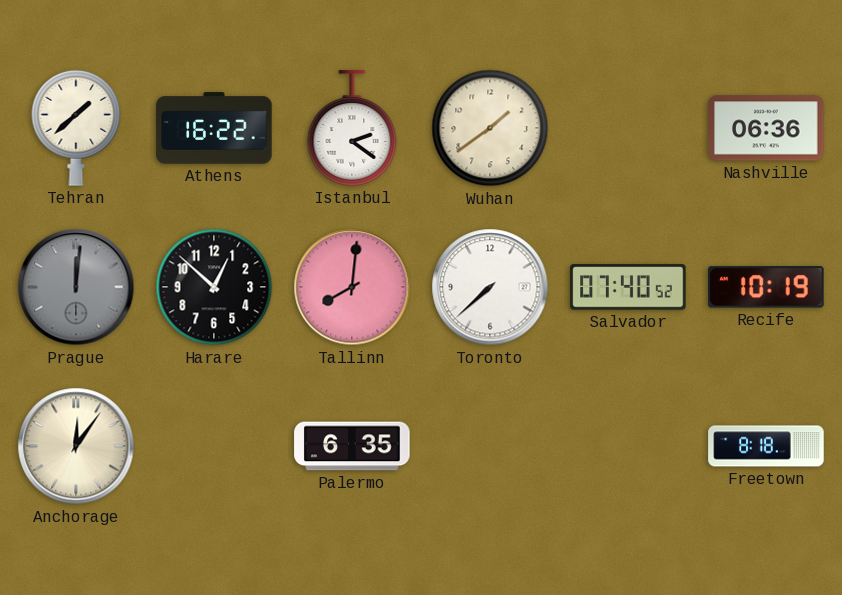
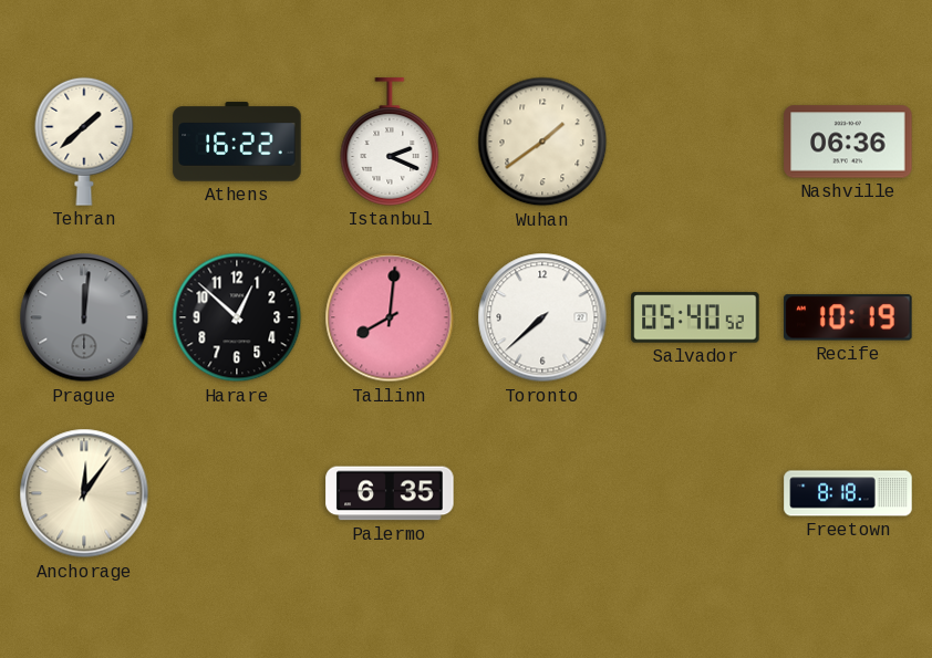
Istanbul: 2:21 -> 2:19 (390, 142)
Salvador: 07:40 -> 05:40 (695, 317)
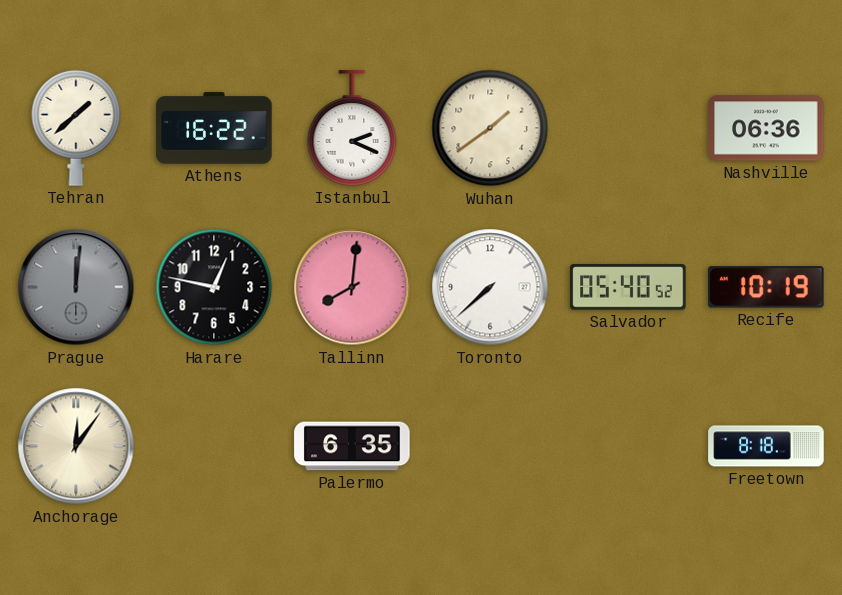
Harare: 12:52 -> 12:47 (214, 287)
